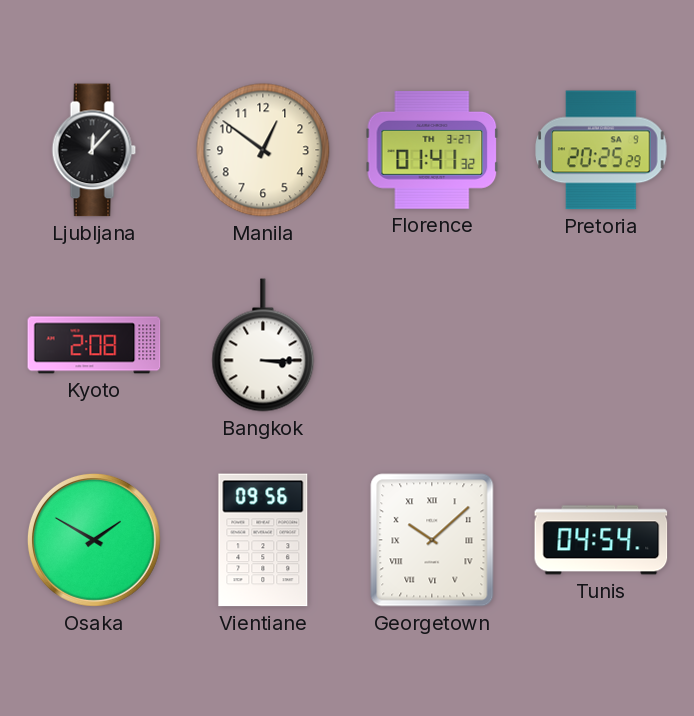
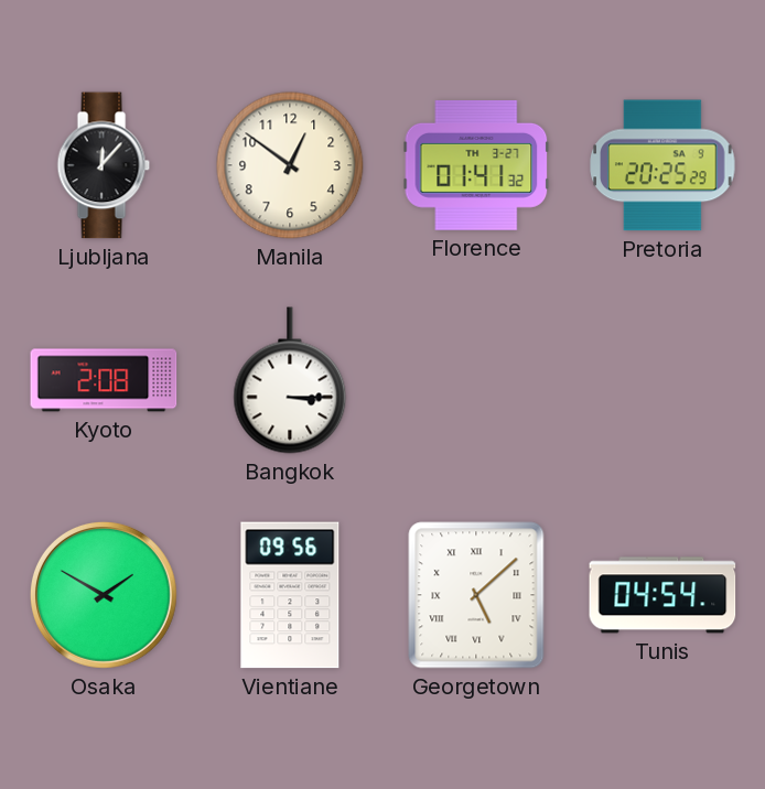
Georgetown: 10:08 -> 5:08 (476, 595)
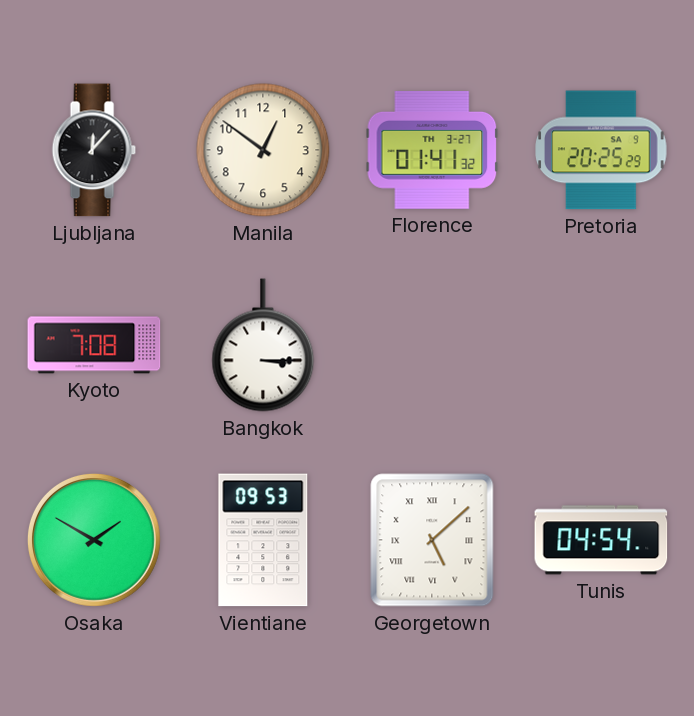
Kyoto: 2:08 -> 7:08 (94, 345)
Vientiane: 09:56 -> 09:53 (263, 540)
